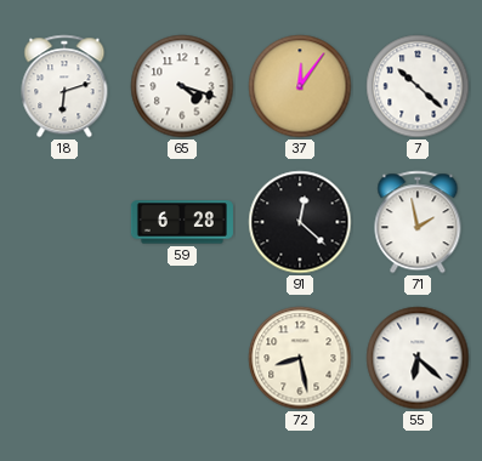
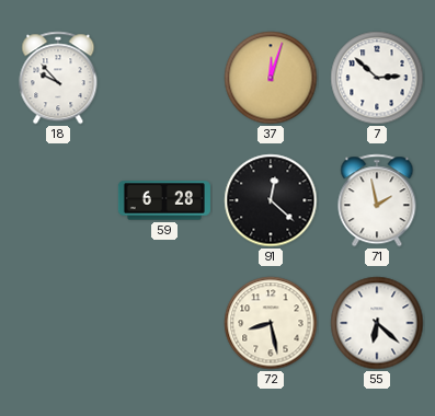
18: 6:12 -> 9:53 (58, 78)
65: 4:18 -> none (182, 86)
37: 12:06 -> 12:03 (271, 78)
7: 10:22 -> 2:52 (377, 78)
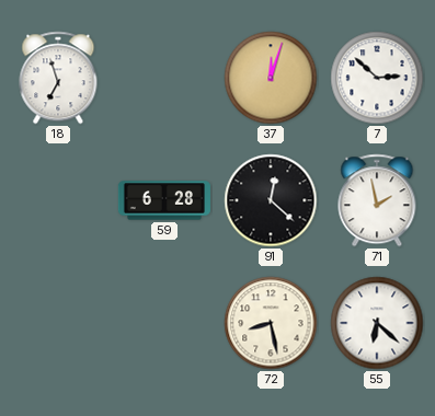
18: 9:53 -> 6:57 (58, 78)
